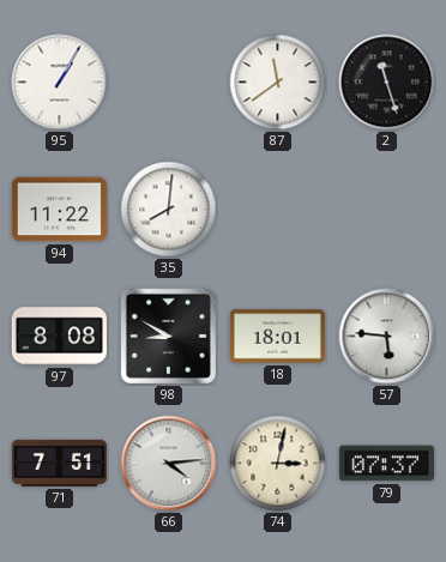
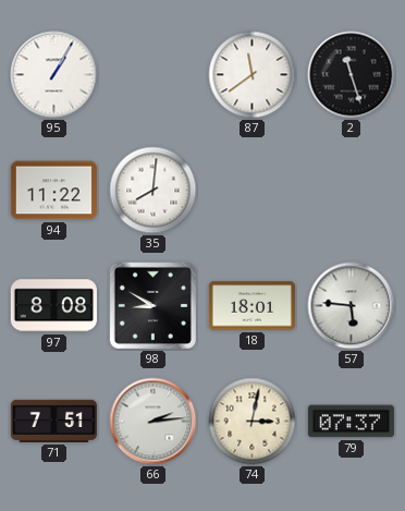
66: 4:14 -> 2:14 (154, 422)
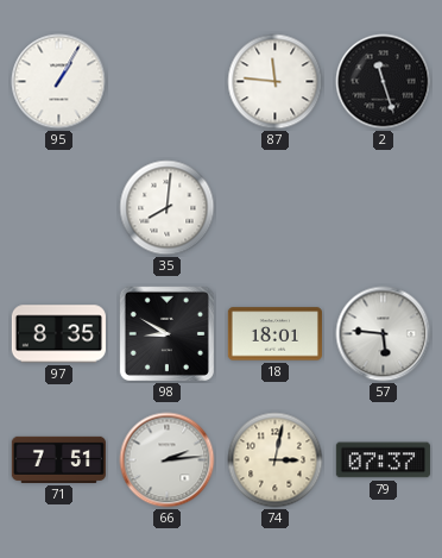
87: 11:39 -> 11:46 (276, 82)
94: 11:22 -> none (53, 191)
97: 8:08 -> 8:35 (58, 334)
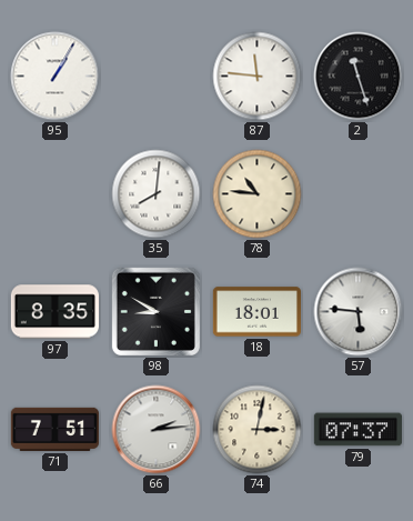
78: none -> 10:46 (258, 194)
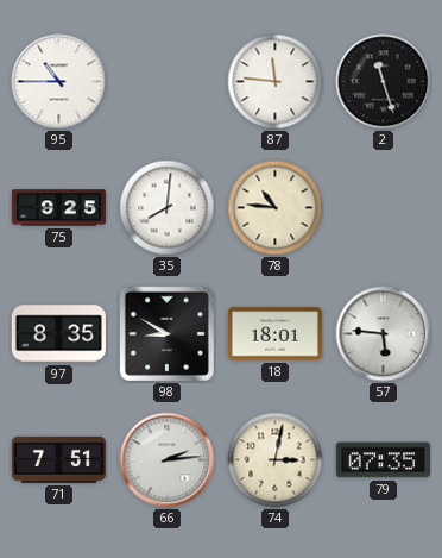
95: 1:05 -> 10:45 (59, 82)
75: none -> 9:25 (58, 208)
79: 07:37 -> 07:35 (383, 460)
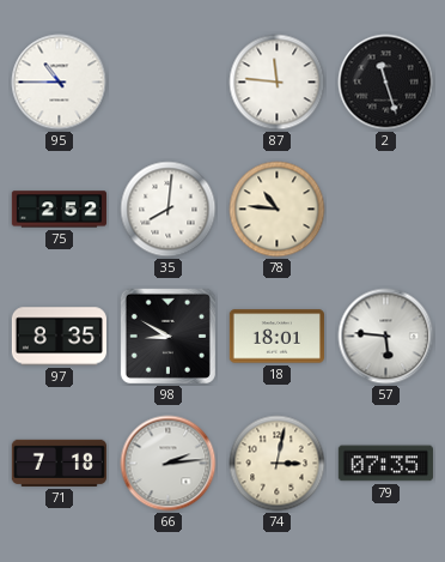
75: 9:25 -> 2:52 (59, 210)
71: 7:51 -> 7:18 (59, 463)
